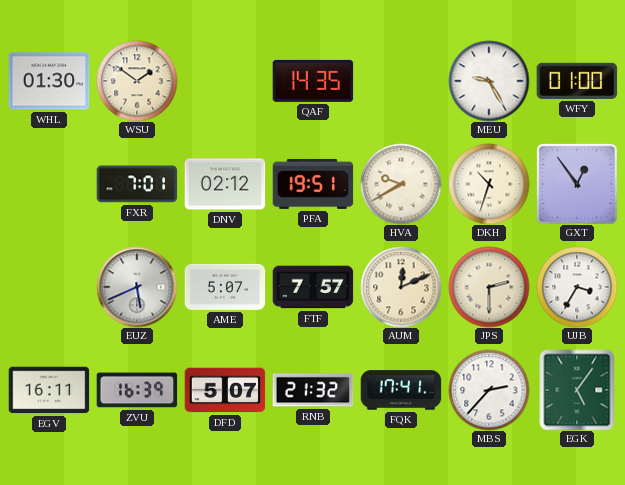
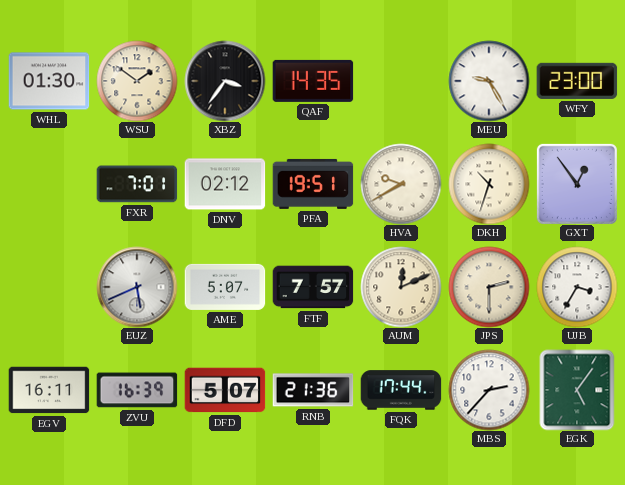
XBZ: none -> 3:36 (225, 81)
WFY: 01:00 -> 23:00 (577, 81)
RNB: 21:32 -> 21:36 (313, 390)
FQK: 17:41 -> 17:44 (401, 390)
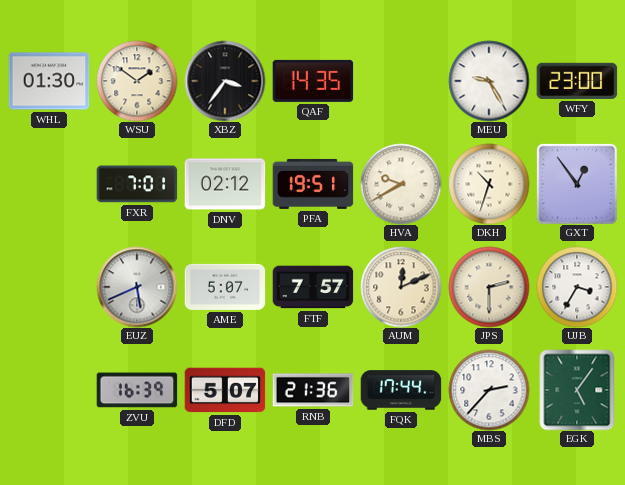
EGV: 16:11 -> none (49, 390)
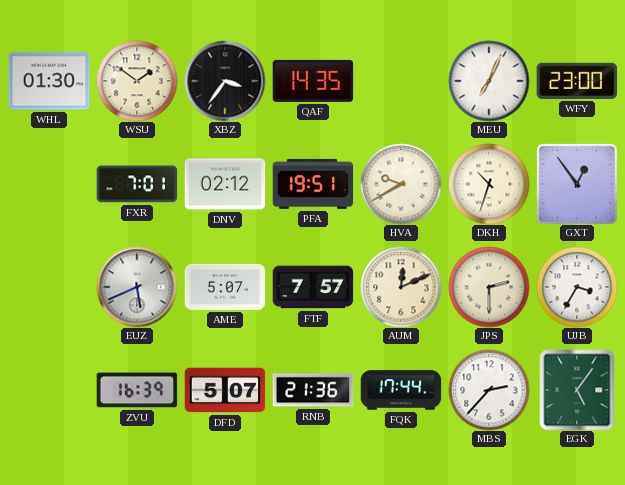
MEU: 9:25 -> 7:04 (489, 81)
